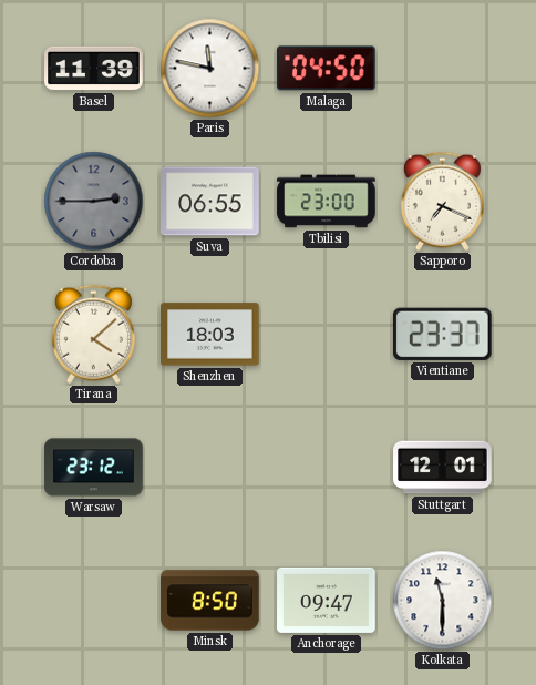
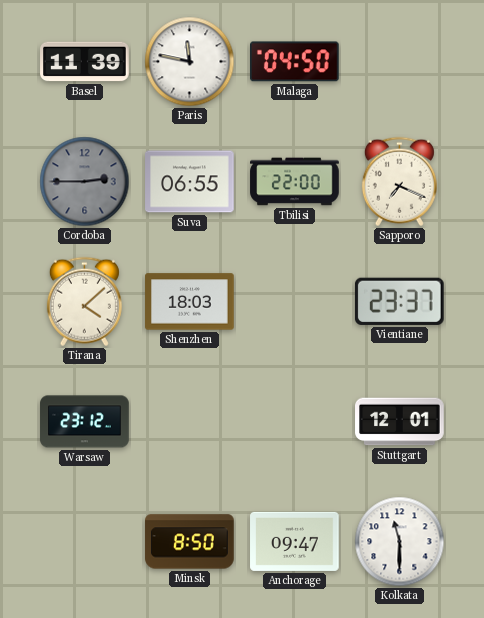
Tbilisi: 23:00 -> 22:00 (295, 182)
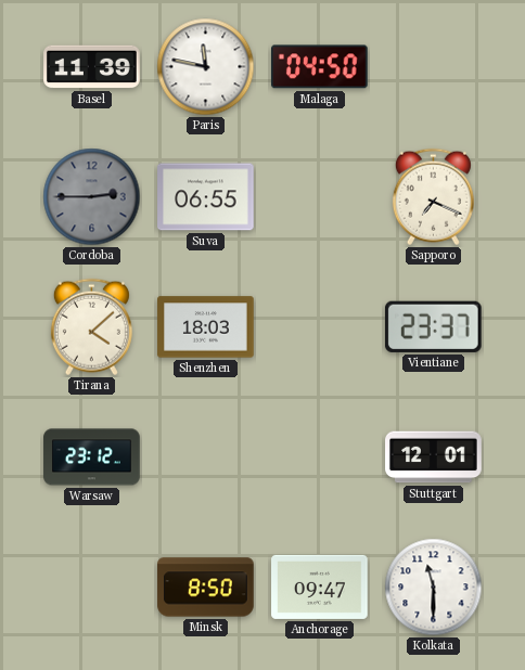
Tbilisi: 22:00 -> none (295, 182)
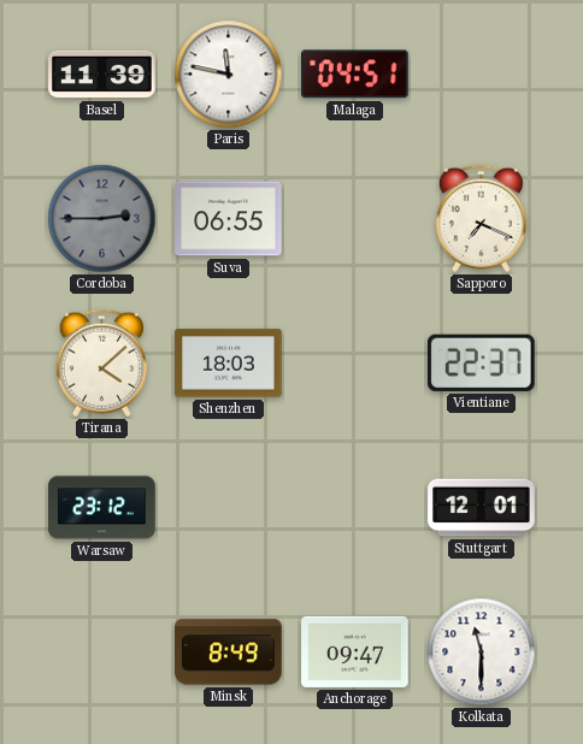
Malaga: 04:50 -> 04:51 (355, 75)
Vientiane: 23:37 -> 22:37 (481, 362)
Minsk: 8:50 -> 8:49 (229, 653)
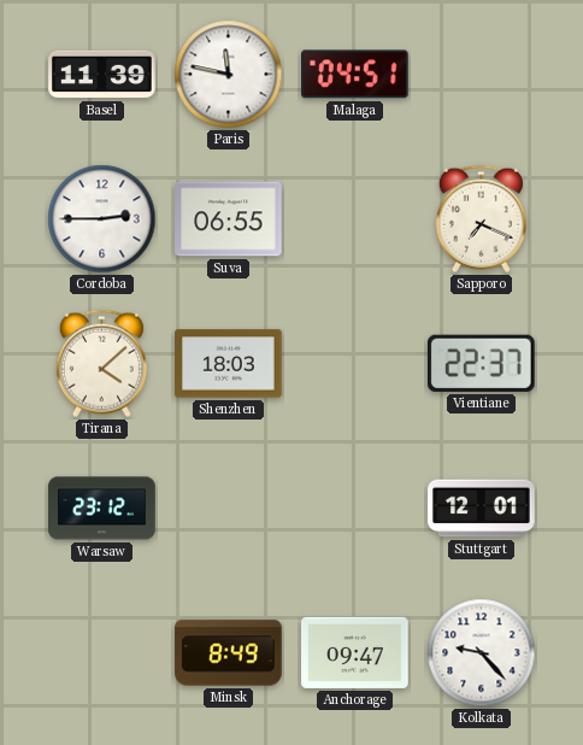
Cordoba dial: grey -> white (102, 219)
Kolkata: 11:30 -> 9:23 (482, 653)
